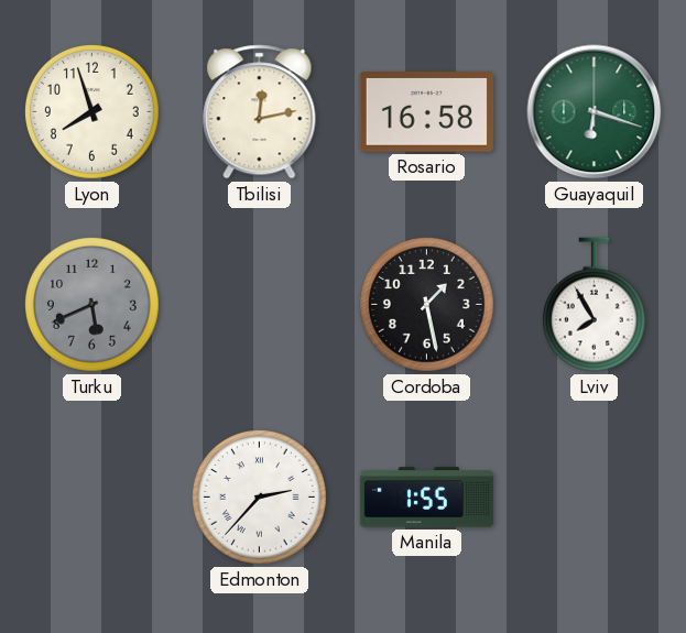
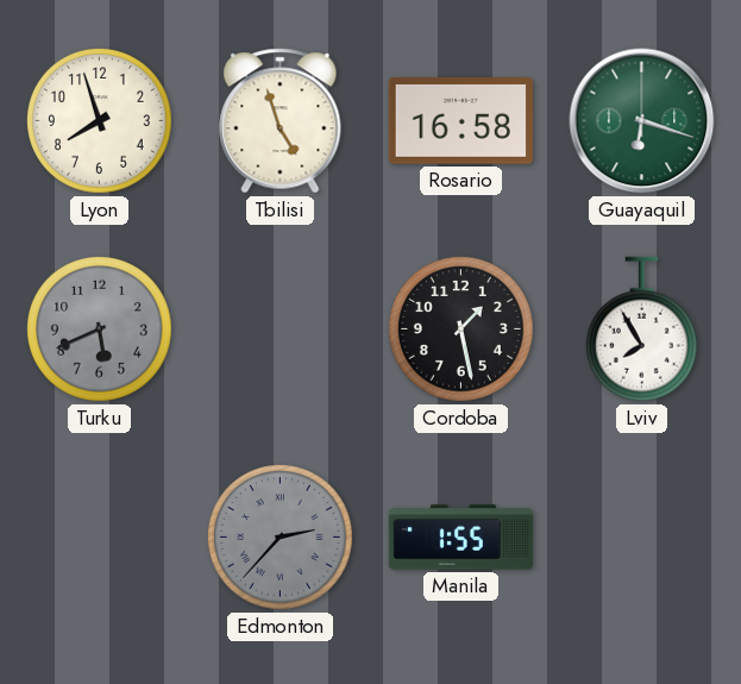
Tbilisi: 12:13 -> 4:57 (281, 121)
Edmonton dial: white -> grey (280, 536)
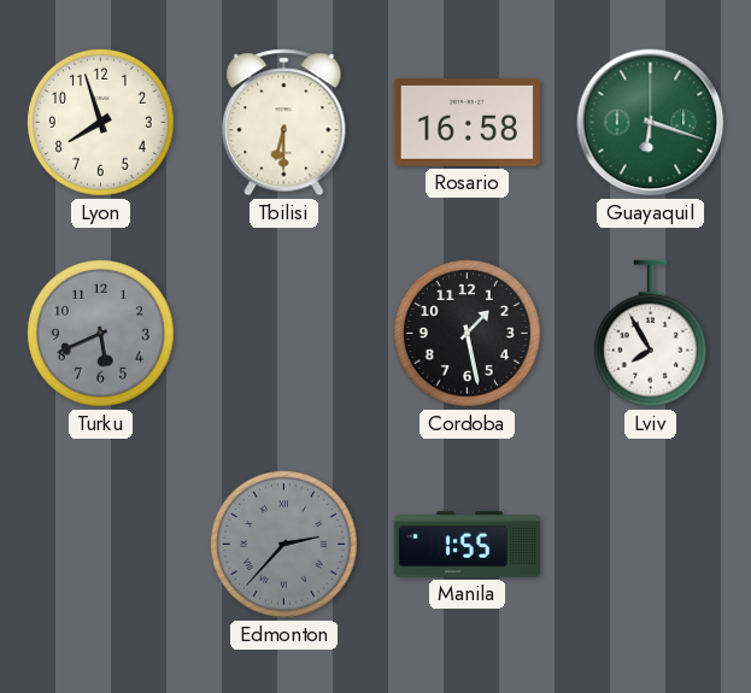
Tbilisi: 4:57 -> 6:30 (284, 123)
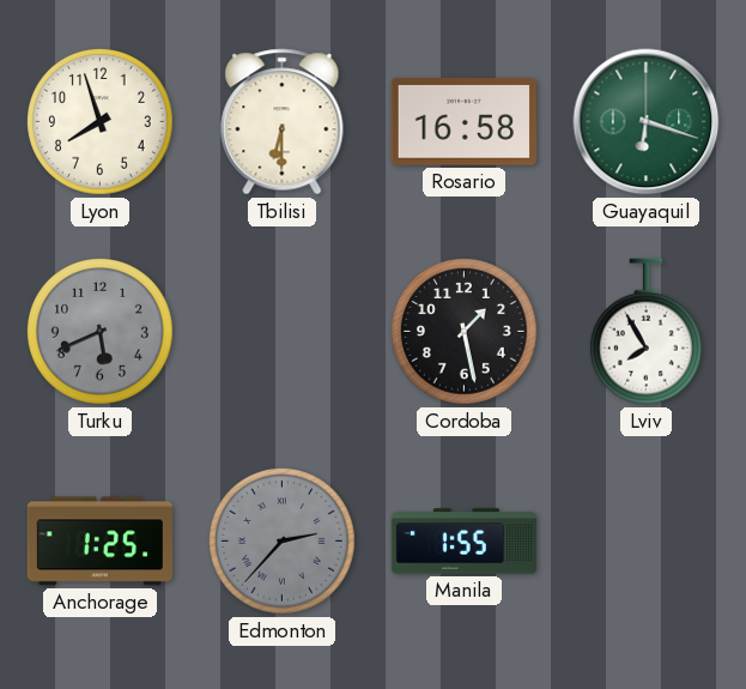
Anchorage: none -> 1:25 (99, 542)
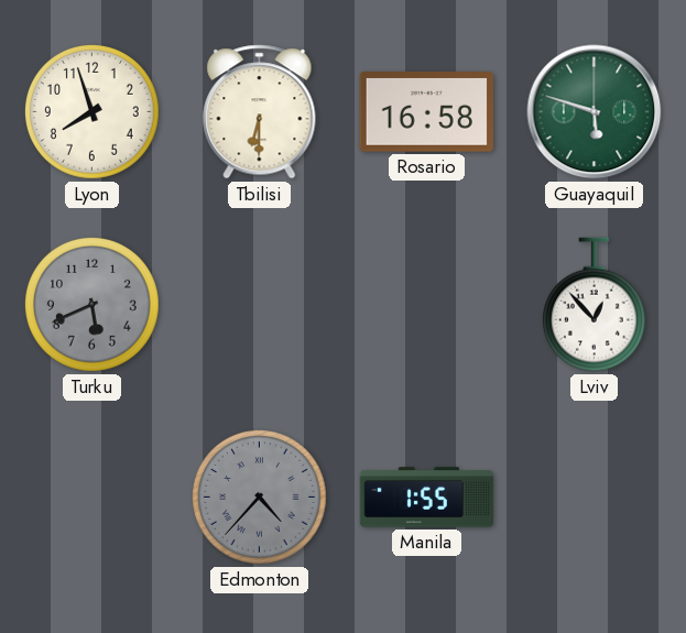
Guayaquil: 6:18 -> 5:48 (595, 112)
Cordoba: 1:28 -> none (463, 331)
Lviv: 7:55 -> 12:53 (594, 305)
Anchorage: 1:25 -> none (99, 542)
Edmonton: 2:37 -> 4:37 (259, 496)
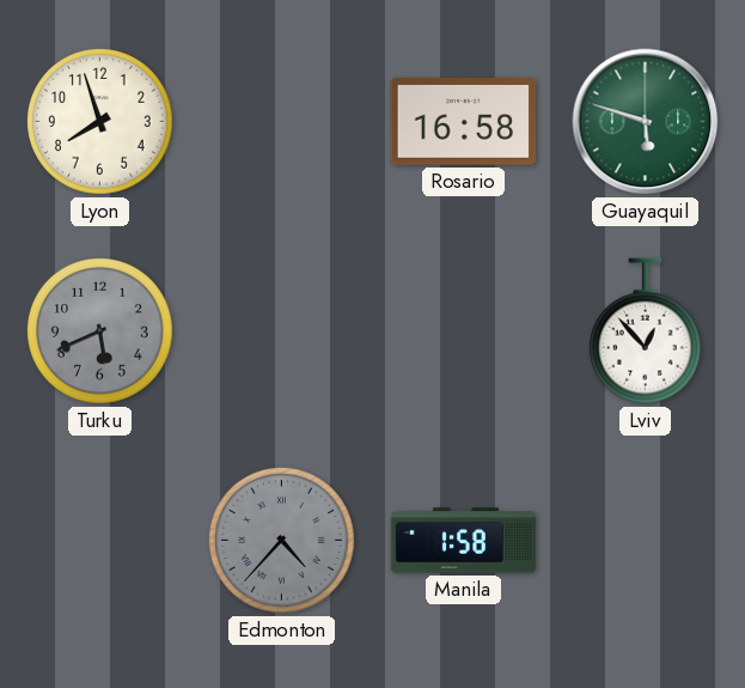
Tbilisi: 6:30 -> none (260, 112)
Manila: 1:55 -> 1:58 (463, 541)
